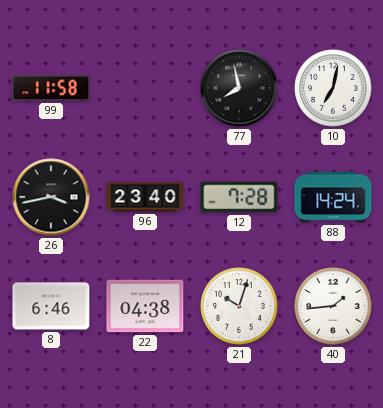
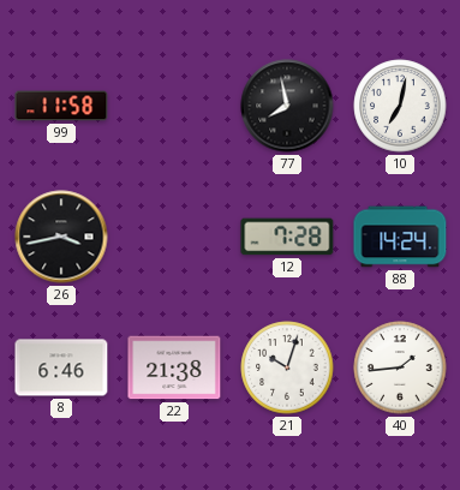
96: 23:40 -> none (145, 197)
22: 04:38 -> 21:38 (174, 367)
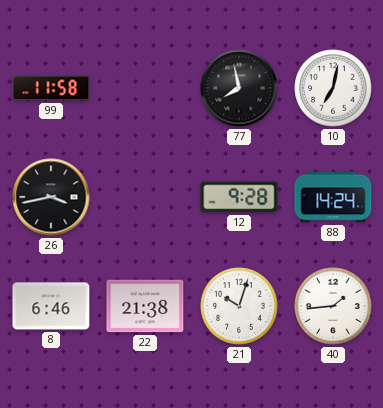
12: 7:28 -> 9:28 (239, 197)
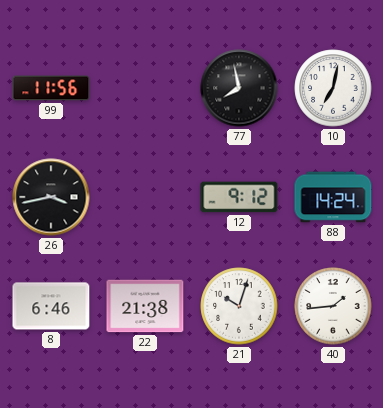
99: 11:58 -> 11:56 (51, 88)
12: 9:28 -> 9:12 (239, 197)
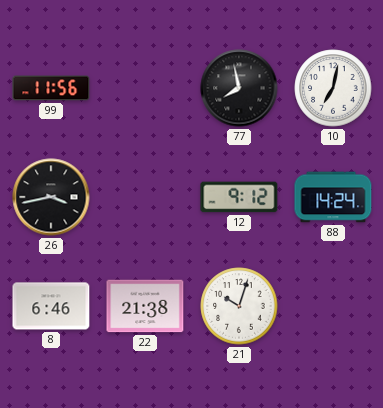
40: 1:44 -> none (333, 306)
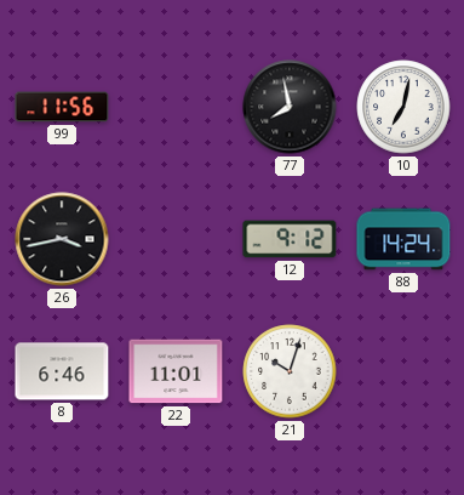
22: 21:38 -> 11:01 (176, 371)
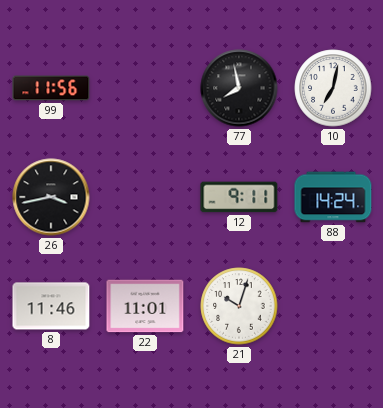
12: 9:12 -> 9:11 (239, 197)
8: 6:46 -> 11:46 (51, 306)
